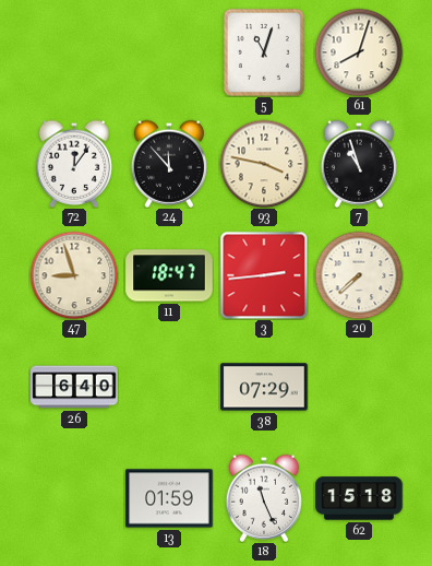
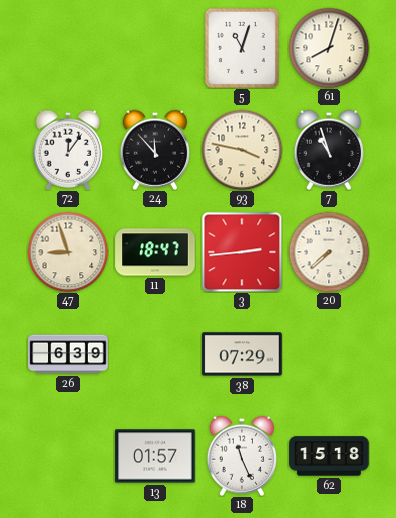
26: 6:40 -> 6:39 (68, 354)
13: 01:59 -> 01:57 (155, 456)
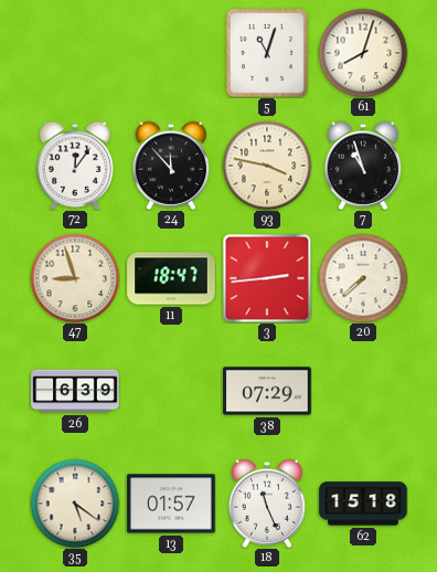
35: none -> 5:21 (75, 504)
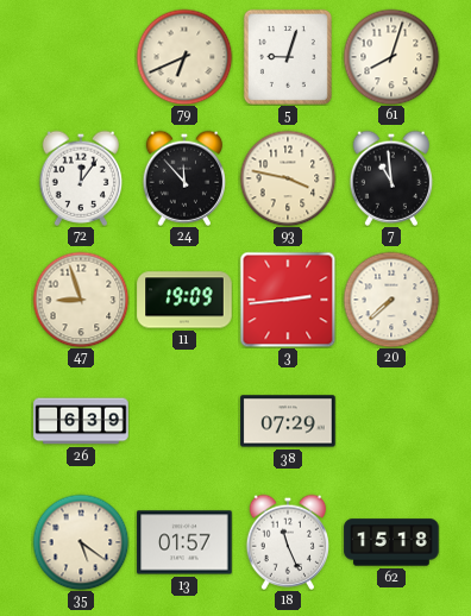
79: none -> 6:41 (184, 57)
5: 11:03 -> 9:03 (288, 57)
7: 10:57 -> 10:59 (390, 178)
11: 18:47 -> 19:09 (184, 300)
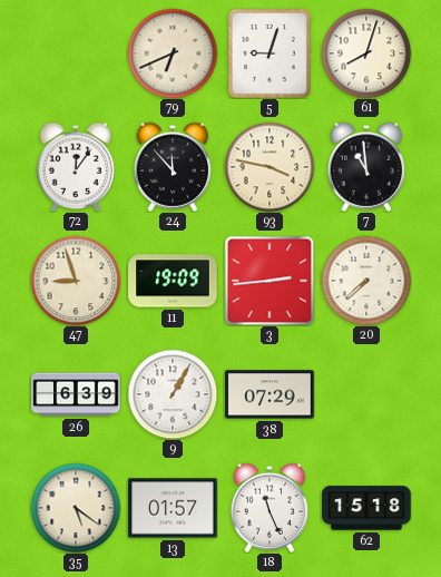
9: none -> 1:05 (173, 394)
